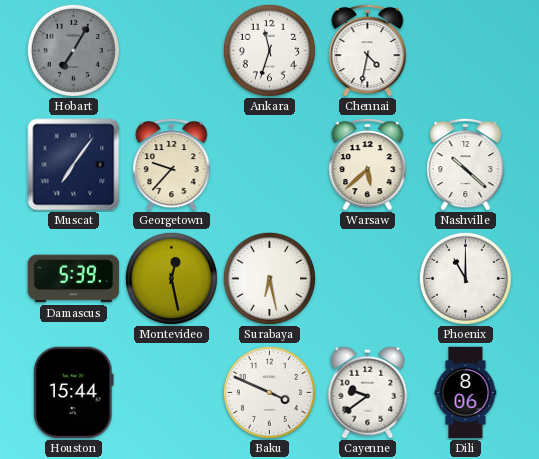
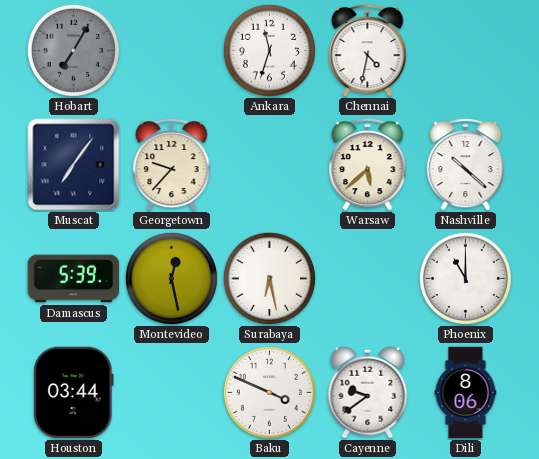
Houston: 15:44 -> 03:44 (74, 393)
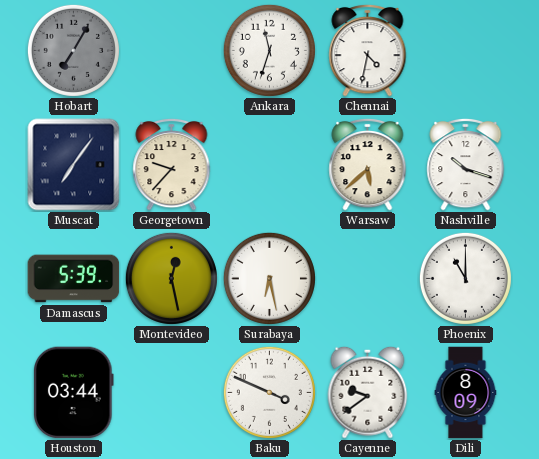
Nashville: 10:22 -> 10:18 (466, 164)
Dili: 8:06 -> 8:09 (466, 393)
